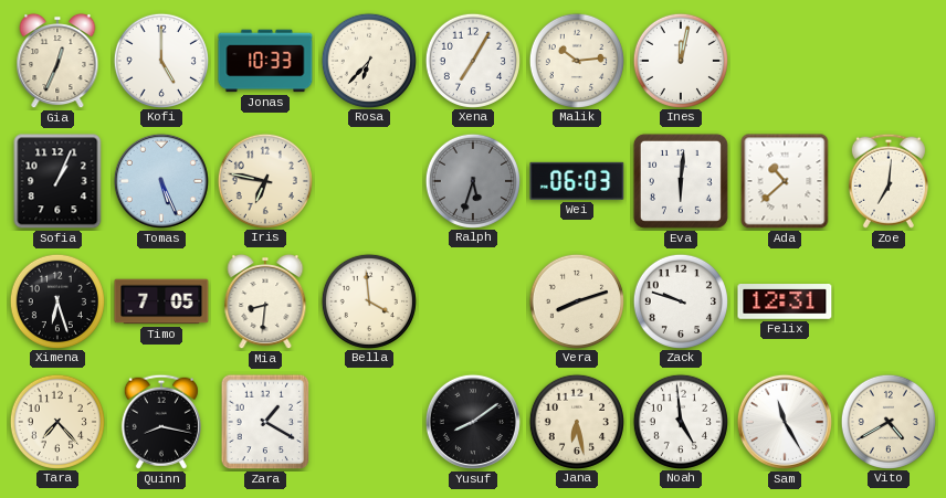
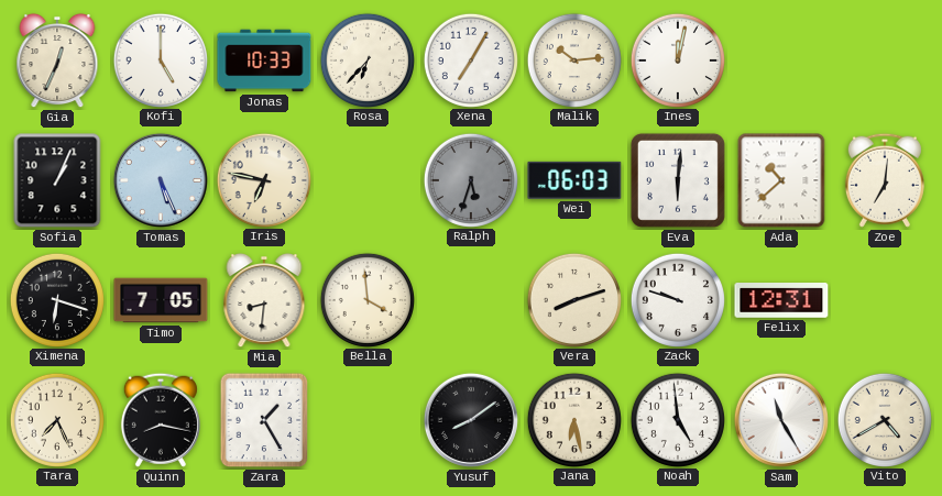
Ximena: 6:27 -> 6:18 (56, 299)
Tara: 7:23 -> 7:26 (56, 419)
Zara: 1:20 -> 1:25 (264, 420)
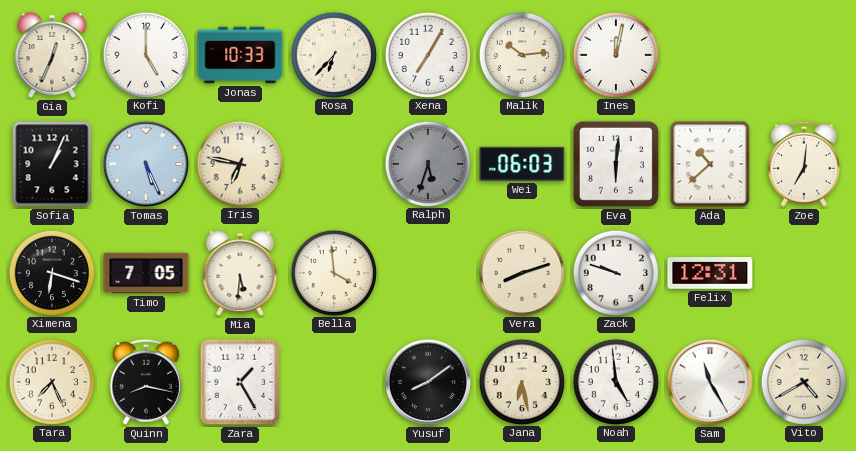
Mia: 8:31 -> 5:31 (240, 273)
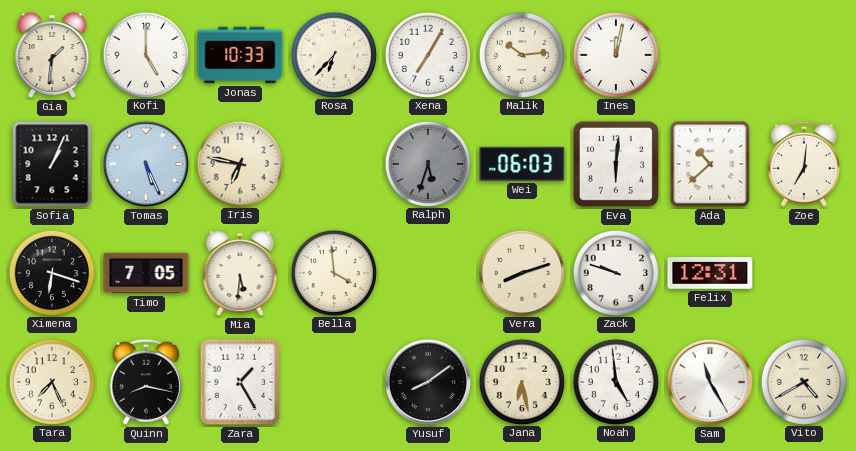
Gia: 12:34 -> 1:31 (52, 55)
